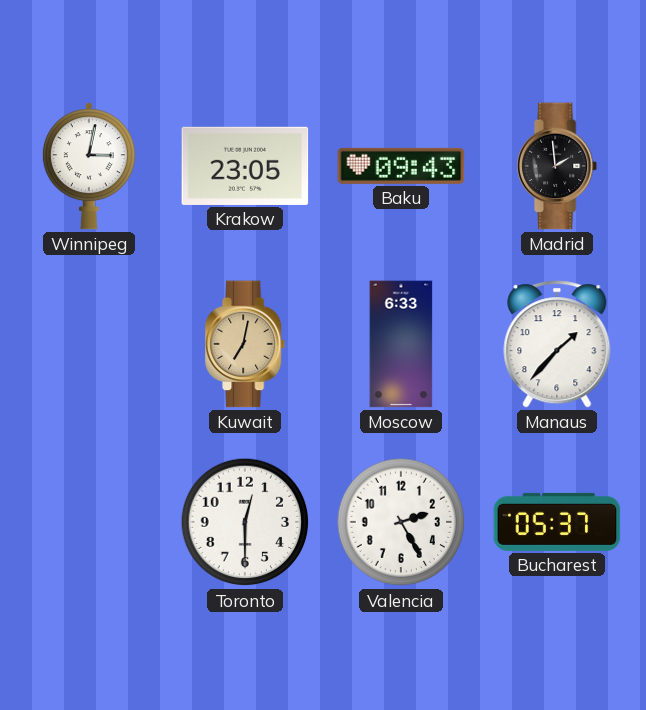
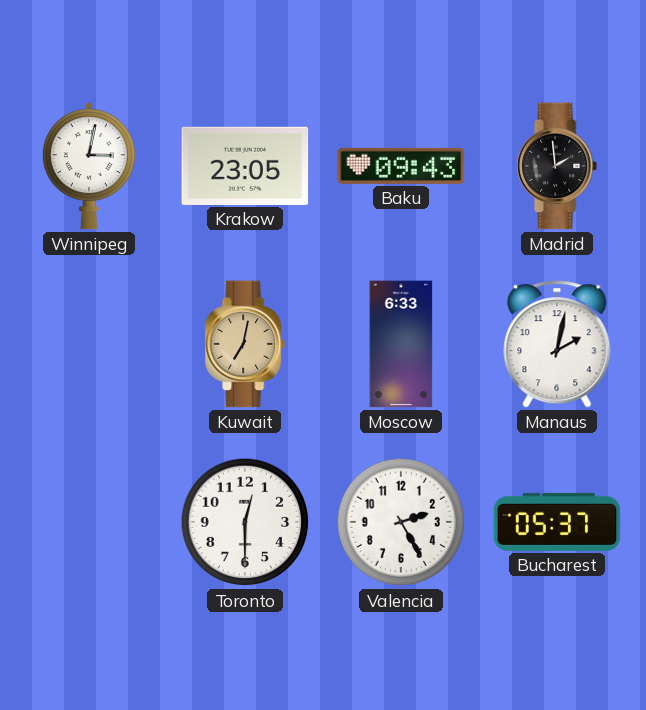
Manaus: 1:37 -> 2:02 (557, 344)
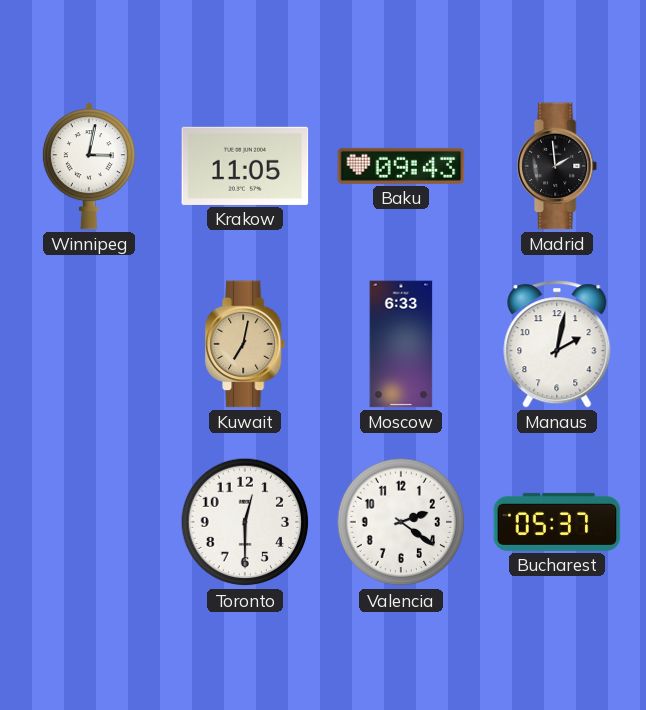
Krakow: 23:05 -> 11:05 (245, 166)
Valencia: 2:25 -> 2:21 (401, 522)
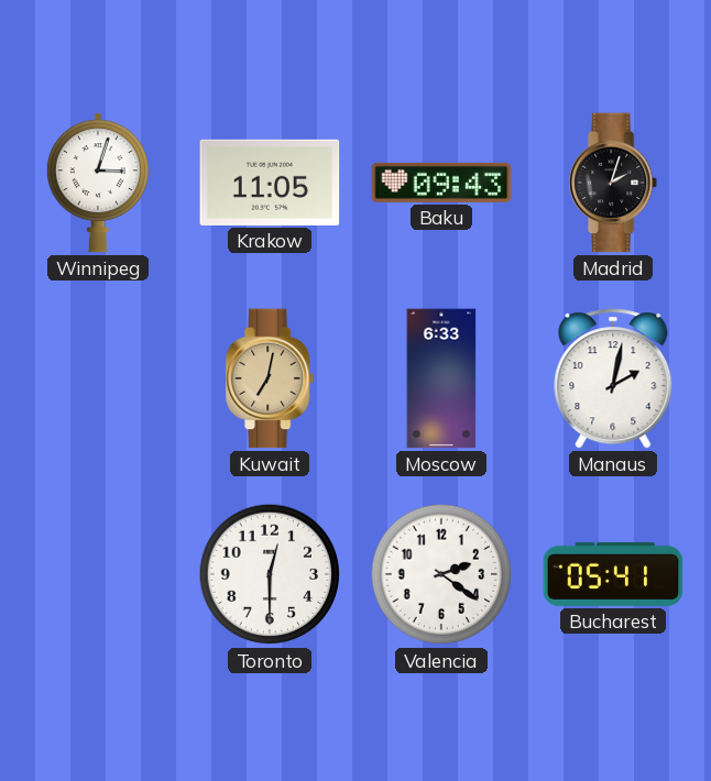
Winnipeg: 3:02 -> 3:03 (98, 183)
Madrid: 1:59 -> 2:03 (614, 183)
Bucharest: 05:37 -> 05:41 (613, 574)
